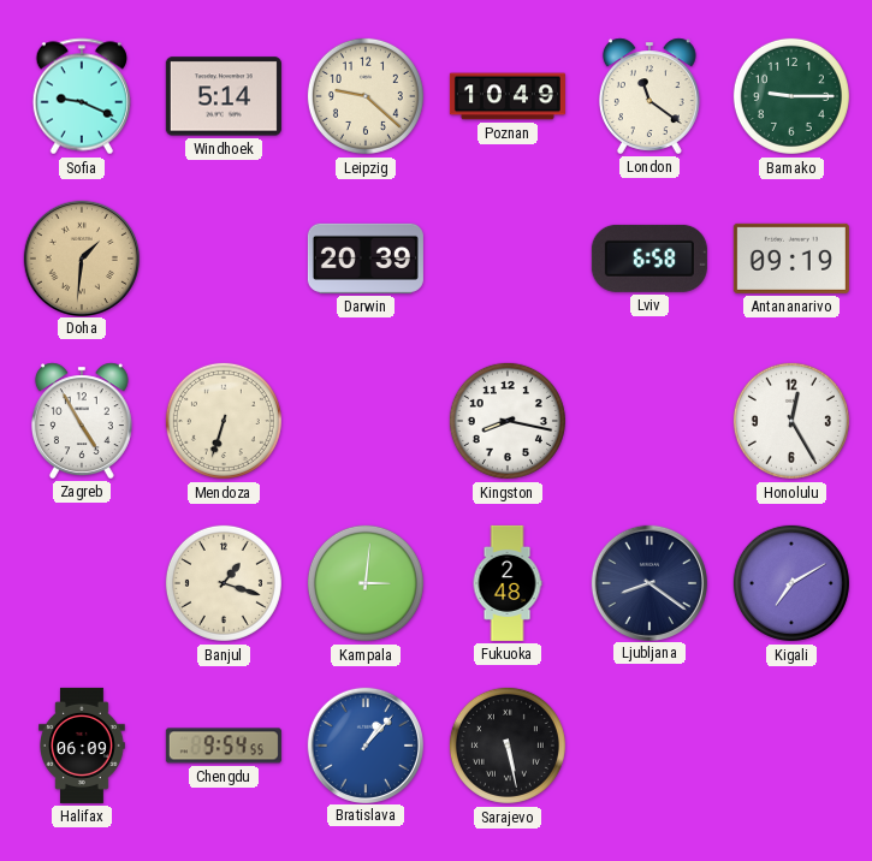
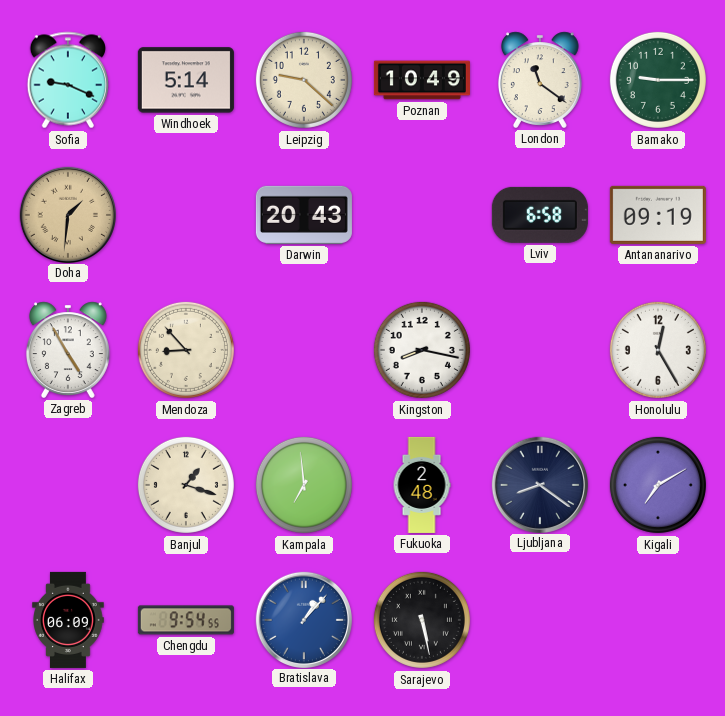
Darwin: 20:39 -> 20:43 (304, 215)
Mendoza: 6:33 -> 8:53 (186, 350)
Kampala: 3:01 -> 6:59 (304, 485)
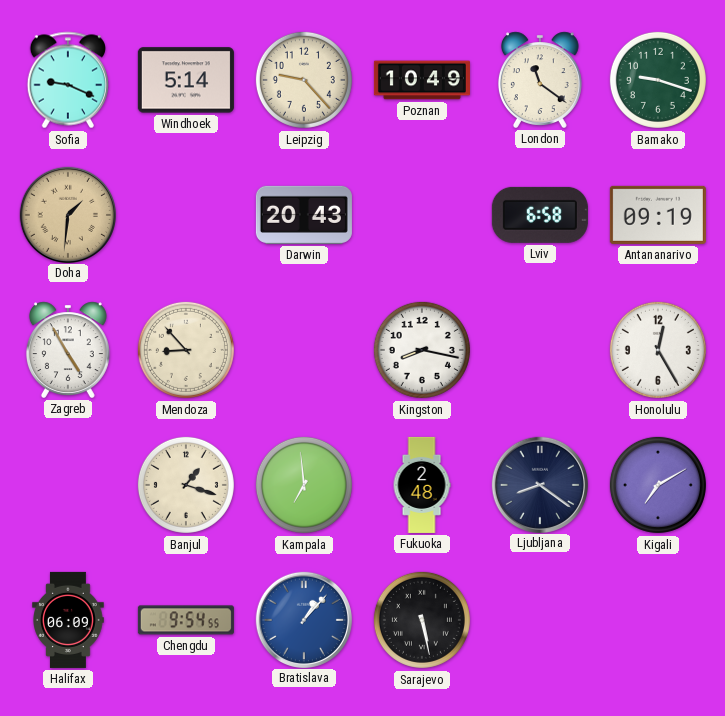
Leipzig: 9:22 -> 9:23 (304, 80)
Bamako: 9:15 -> 9:18 (658, 80)
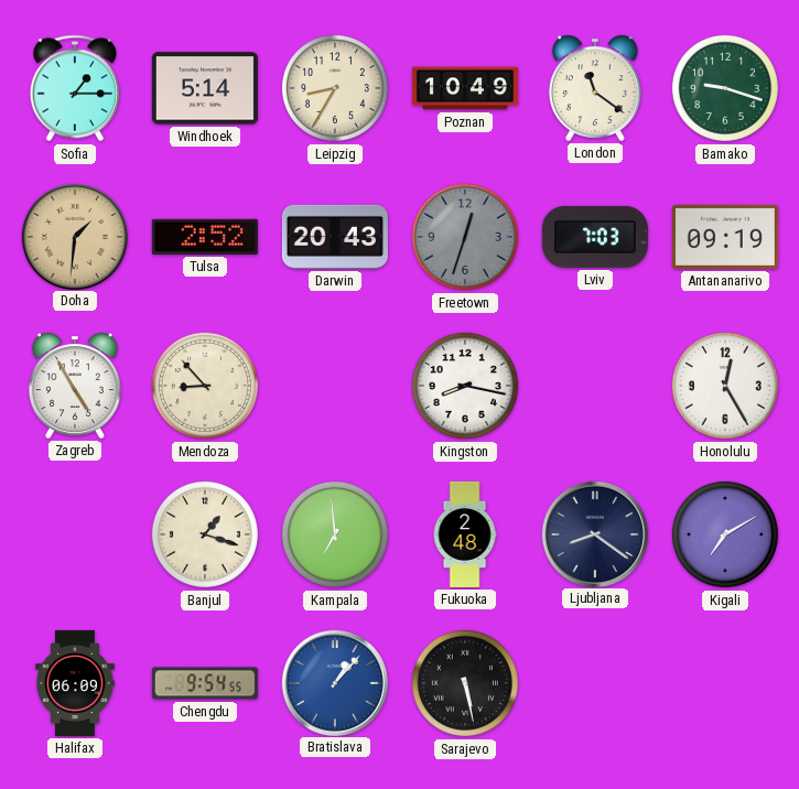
Sofia: 9:19 -> 1:15 (74, 88)
Leipzig: 9:23 -> 8:35 (335, 88)
Tulsa: none -> 2:52 (205, 237)
Freetown: none -> 12:33 (465, 237)
Lviv: 6:58 -> 7:03 (595, 237)
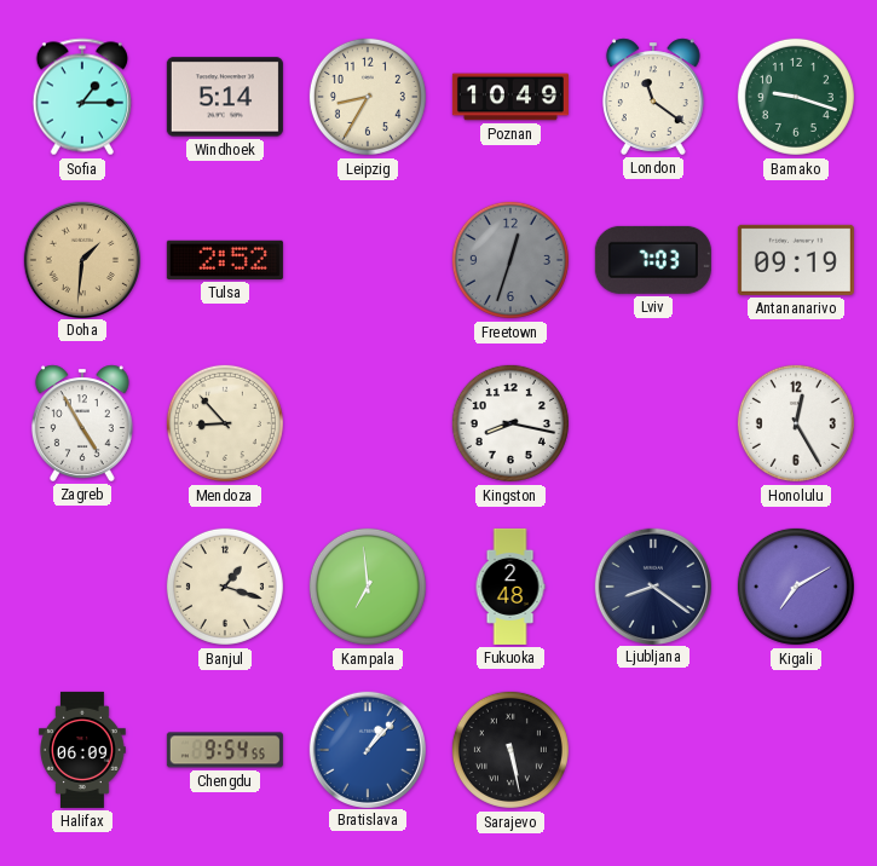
Darwin: 20:43 -> none (335, 237)
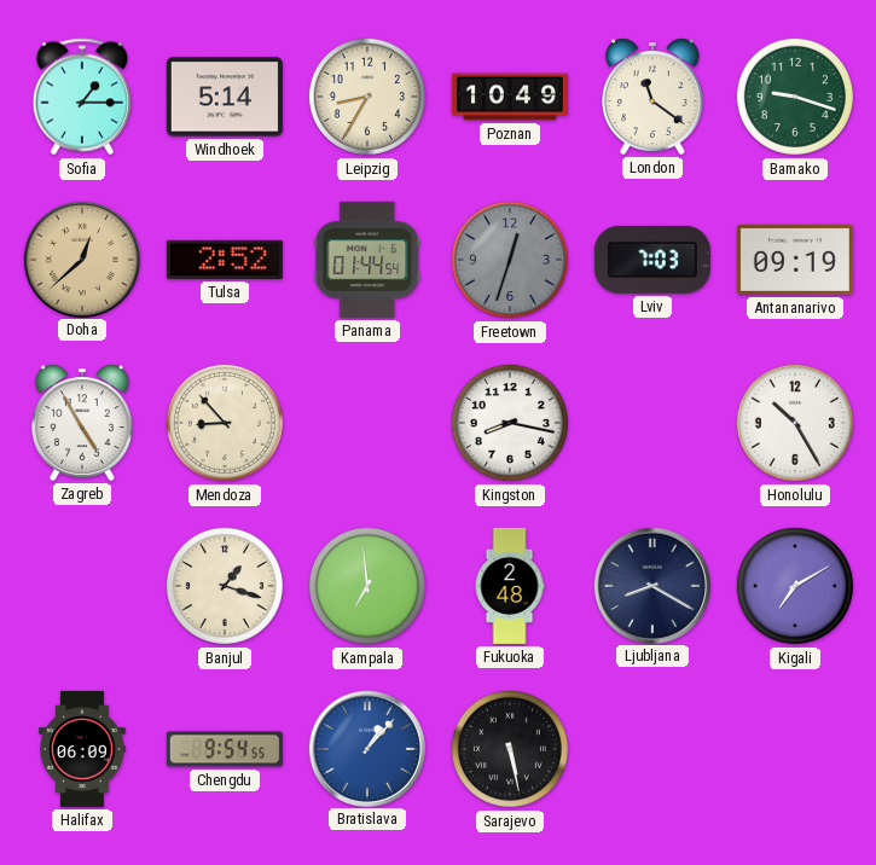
Doha: 1:31 -> 12:38 (81, 259)
Panama: none -> 01:44 (367, 260)
Honolulu: 12:25 -> 10:25 (795, 423)
Ljubljana: 8:21 -> 8:20 (651, 585)
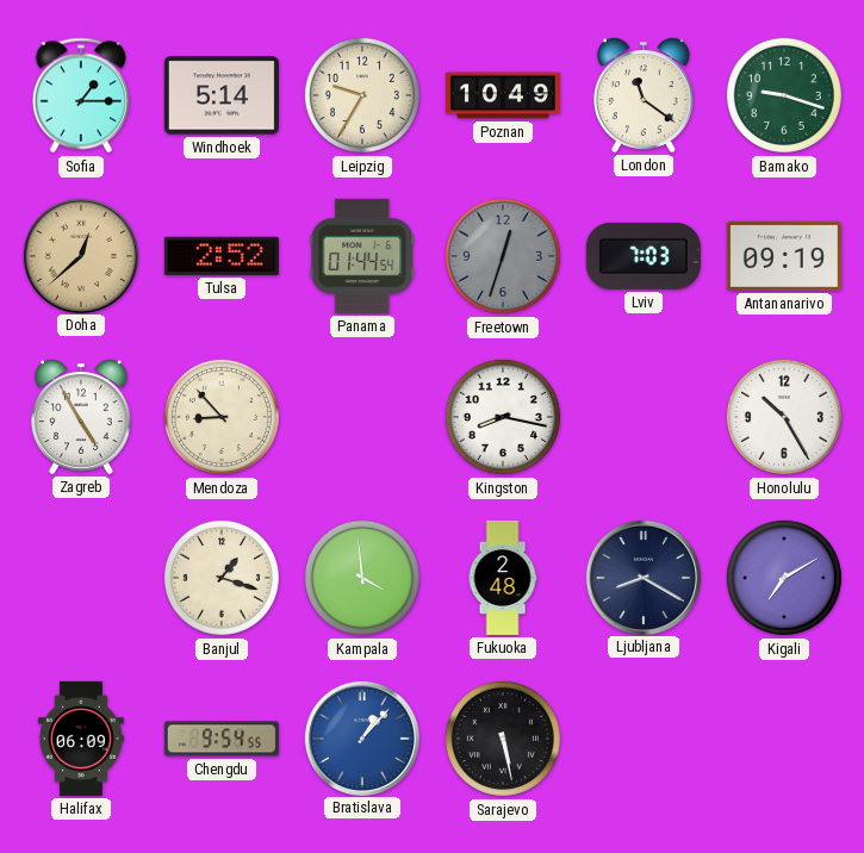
Leipzig: 8:35 -> 9:35 (362, 95)
Kampala: 6:59 -> 3:59 (362, 578)
